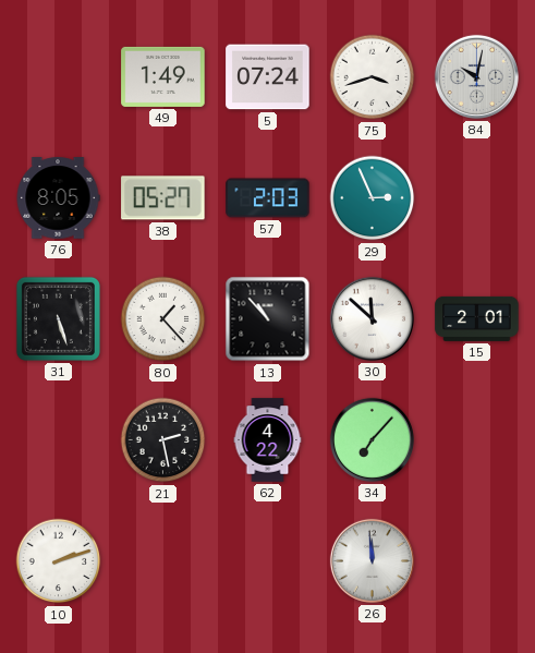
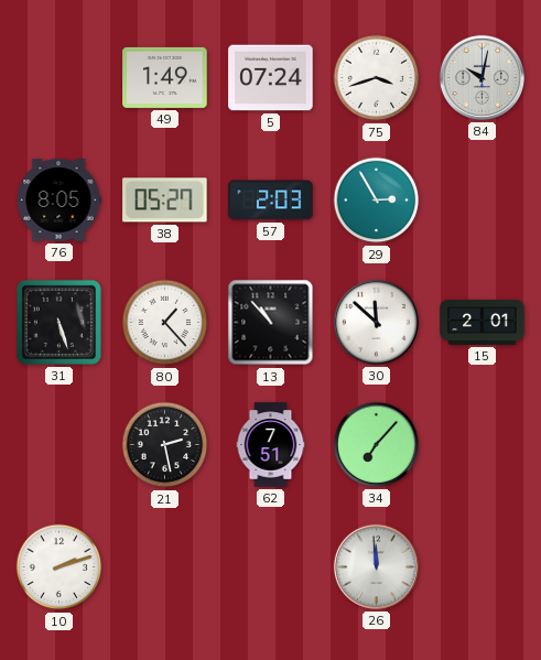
29: 2:56 -> 2:55 (377, 201)
62: 4:22 -> 7:51 (271, 445)
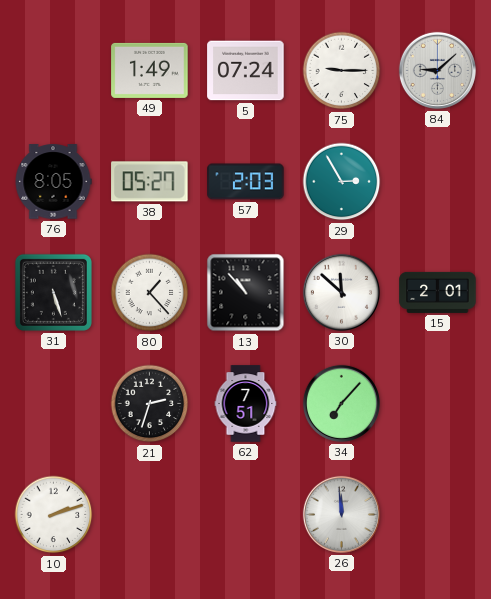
75: 3:42 -> 9:15 (342, 71)
84: 10:02 -> 9:08 (437, 70)
21: 2:28 -> 2:33 (150, 404)
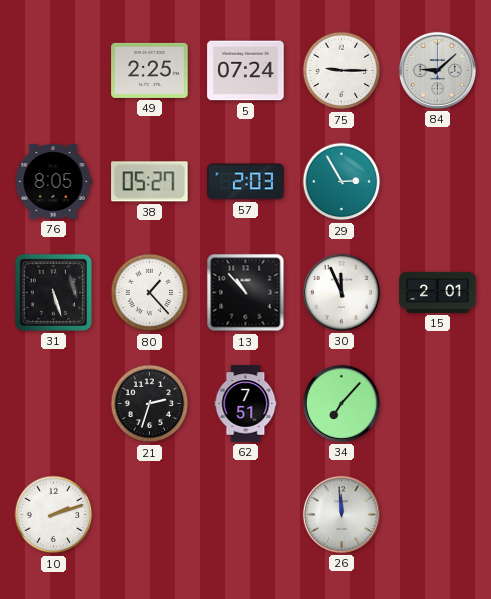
49: 1:49 -> 2:25 (150, 70)
30: 11:52 -> 11:56 (341, 292)
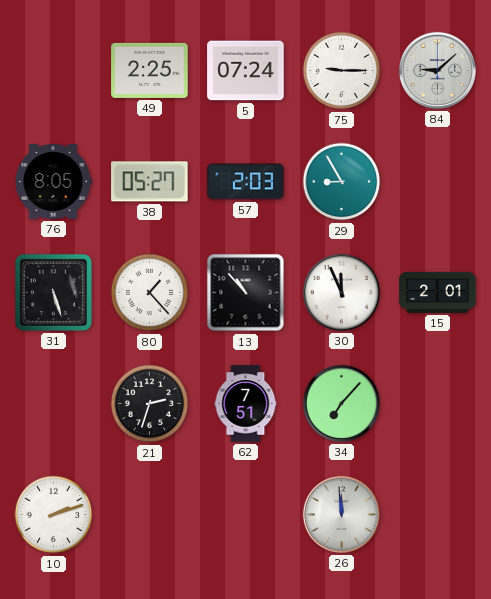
29: 2:55 -> 8:55 (342, 182)
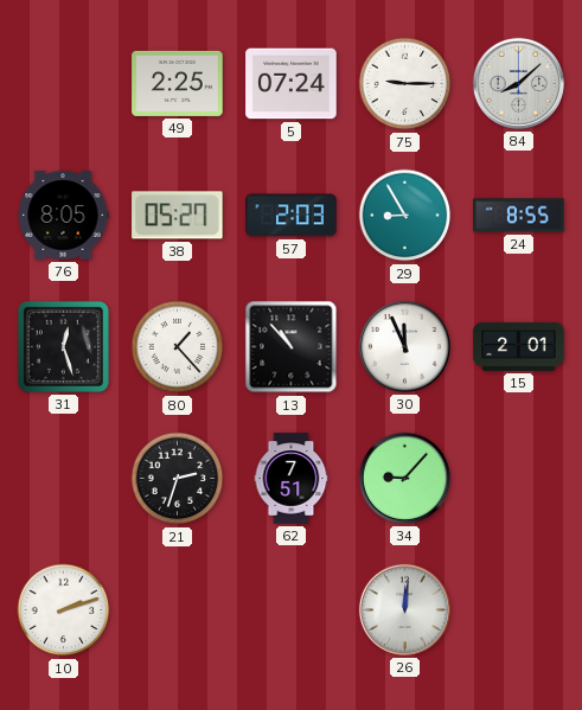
84: 9:08 -> 8:08 (518, 83)
24: none -> 8:55 (519, 216)
31: 5:27 -> 12:27 (63, 346)
34: 7:07 -> 9:07 (404, 478)
26: 11:59 -> 12:01 (404, 609)
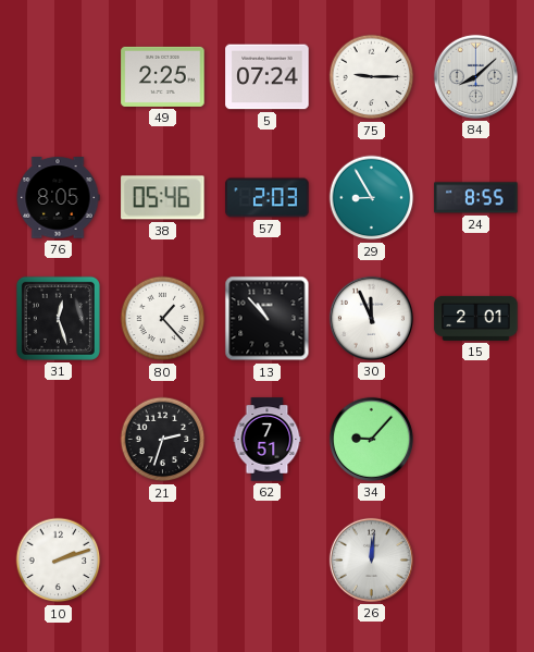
38: 05:27 -> 05:46 (163, 198)
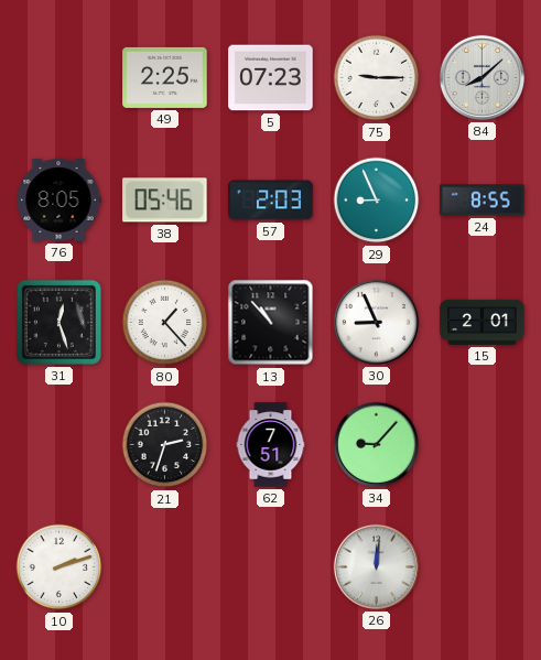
5: 07:24 -> 07:23 (271, 78)
29: 8:55 -> 8:56 (377, 201)
30: 11:56 -> 8:56 (376, 322)
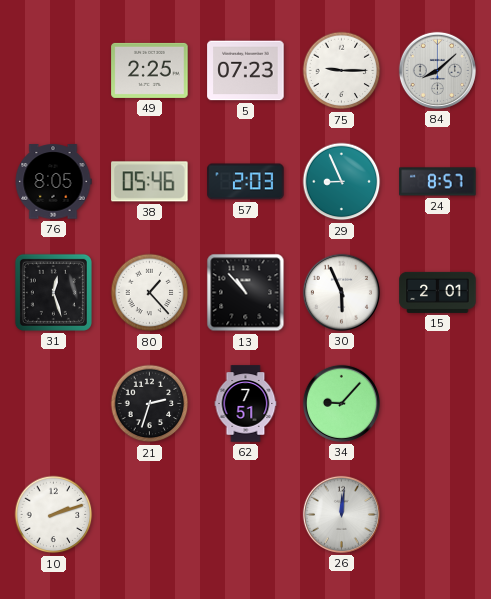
24: 8:55 -> 8:57 (438, 182)
30: 8:56 -> 5:56 (341, 292)
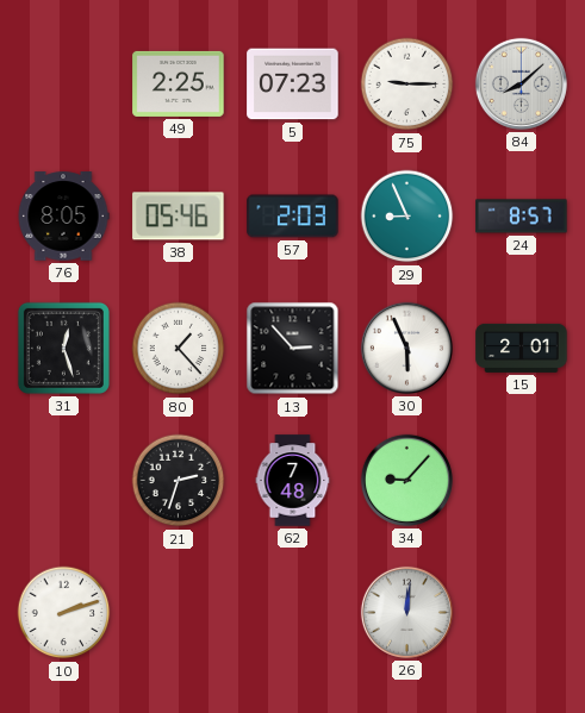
13: 10:53 -> 2:53 (293, 349)
62: 7:51 -> 7:48 (293, 481)
